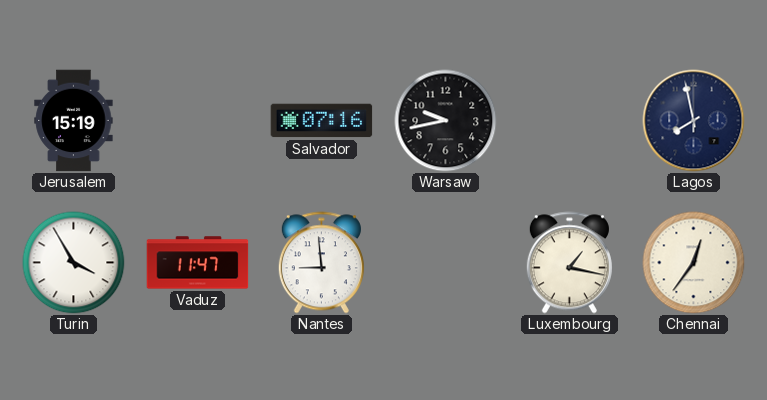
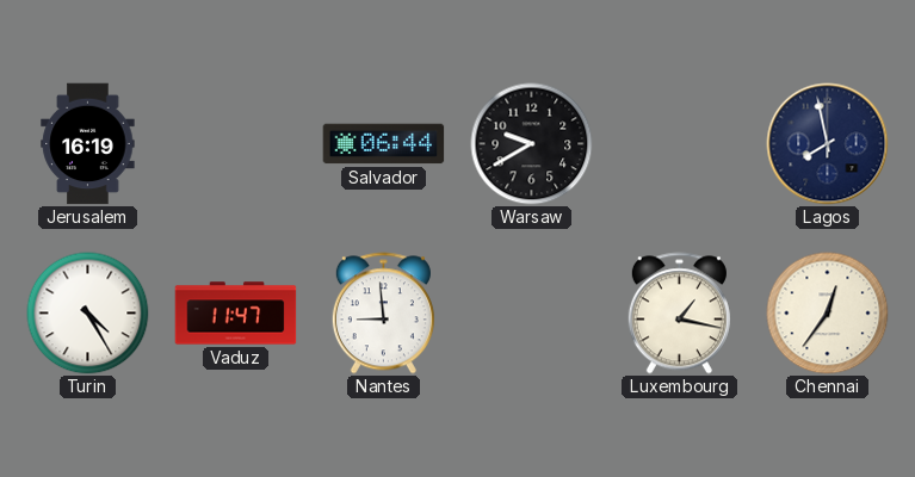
Jerusalem: 15:19 -> 16:19 (88, 144)
Salvador: 07:16 -> 06:44 (384, 144)
Warsaw: 9:43 -> 9:40 (532, 144)
Turin: 3:55 -> 4:25 (88, 314)
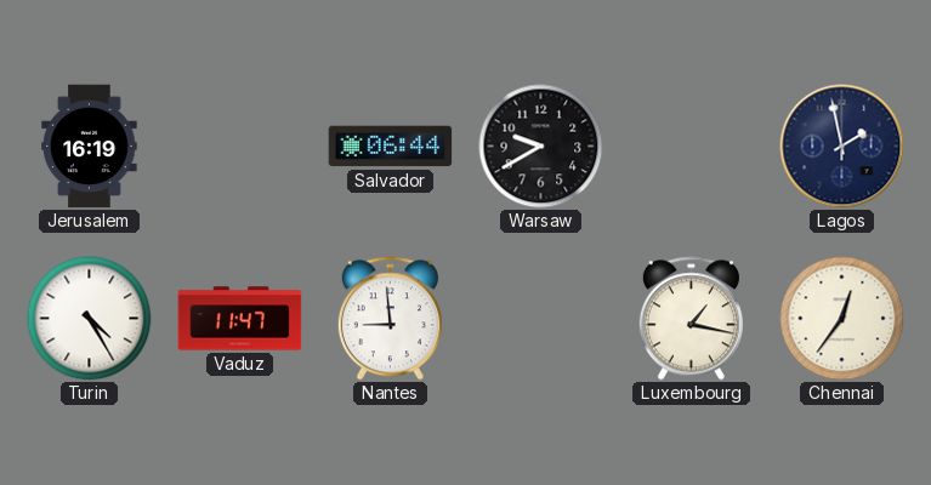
Lagos: 7:58 -> 1:58 (842, 147)
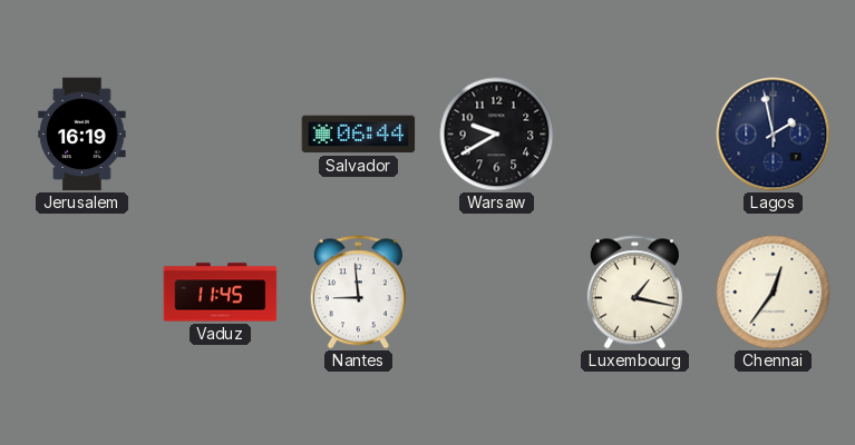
Turin: 4:25 -> none (90, 319)
Vaduz: 11:47 -> 11:45 (221, 293)
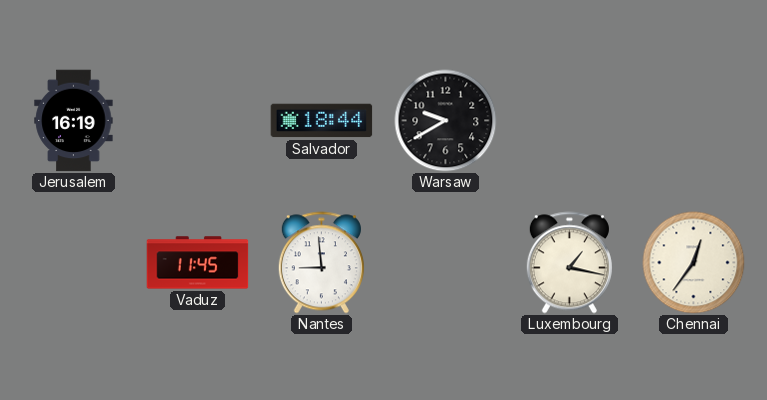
Salvador: 06:44 -> 18:44 (322, 121)
Lagos: 1:58 -> none (774, 135)
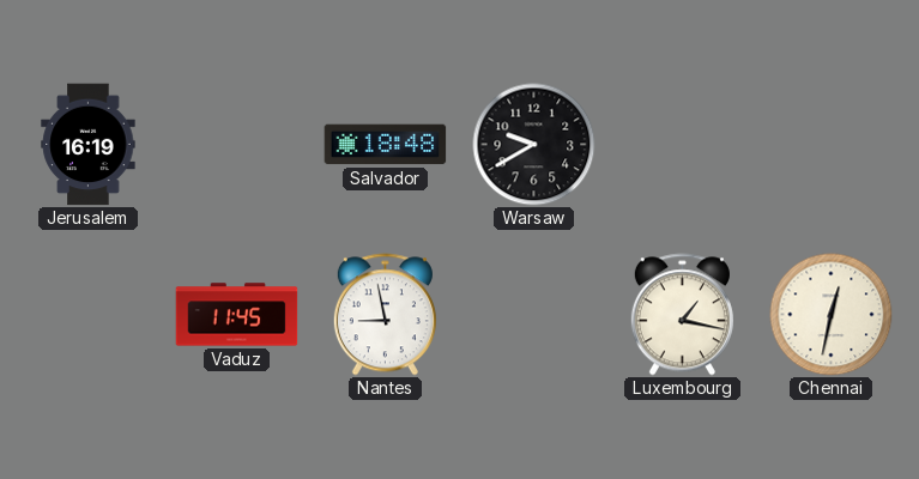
Salvador: 18:44 -> 18:48 (386, 145)
Nantes: 8:59 -> 8:58 (385, 315)
Chennai: 12:36 -> 12:32 (832, 315)
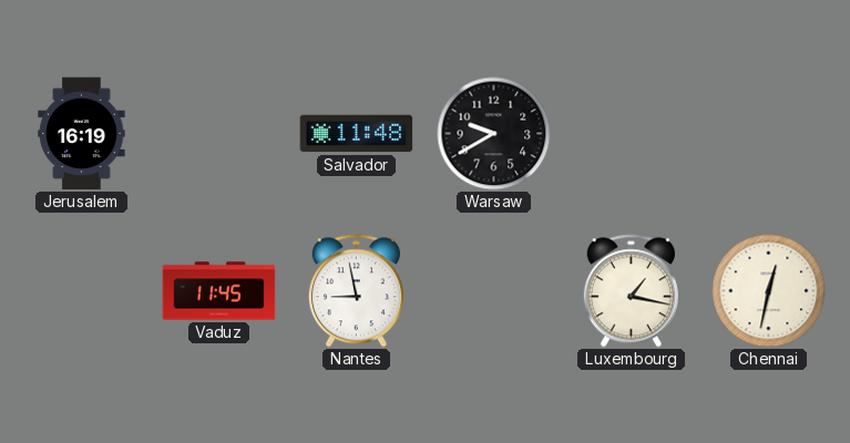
Salvador: 18:48 -> 11:48 (357, 134)
